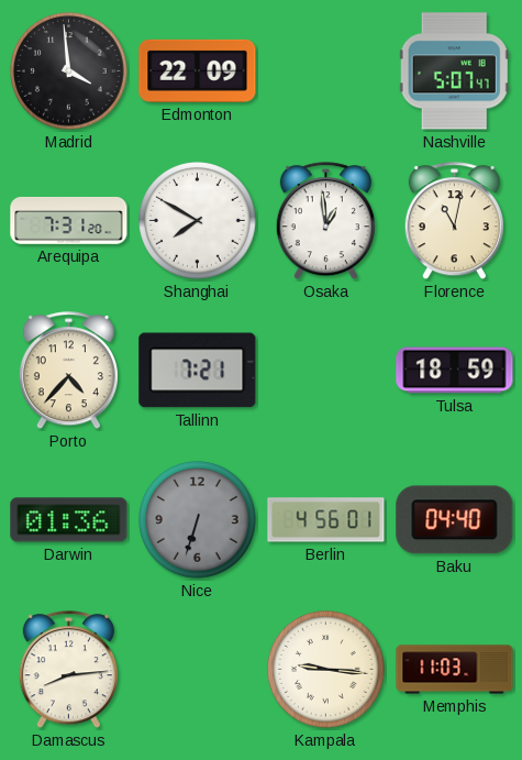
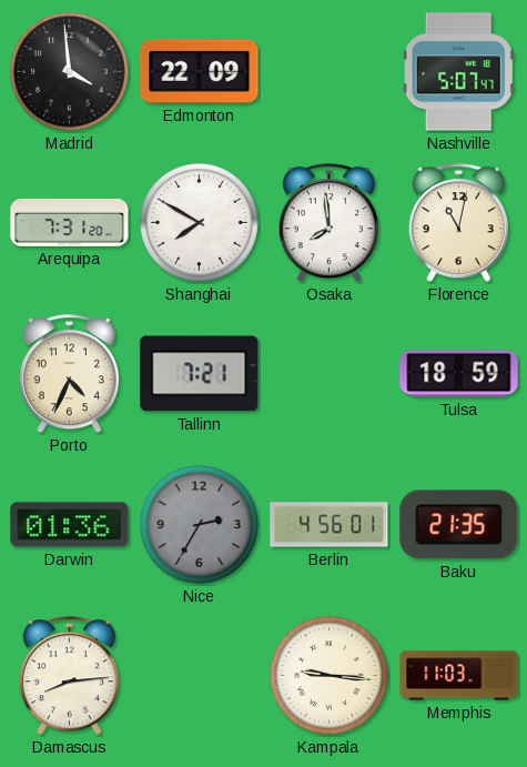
Osaka: 12:59 -> 7:59 (328, 223)
Porto: 4:37 -> 4:34 (69, 374)
Nice: 6:33 -> 2:35 (200, 525)
Baku: 04:40 -> 21:35 (459, 525)
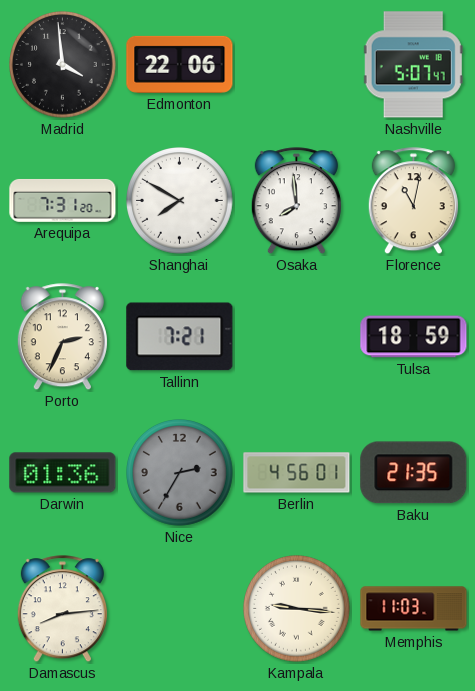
Edmonton: 22:09 -> 22:06 (180, 64)
Porto: 4:34 -> 2:34 (62, 337)
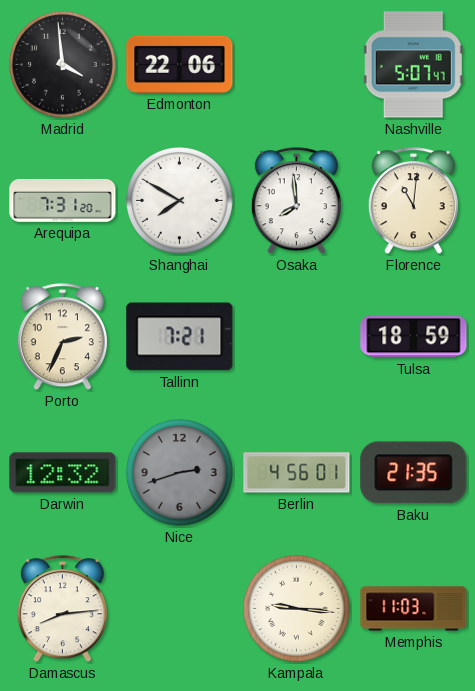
Florence: 11:02 -> 11:01 (413, 201)
Darwin: 01:36 -> 12:32 (63, 473)
Nice: 2:35 -> 2:42 (180, 473)
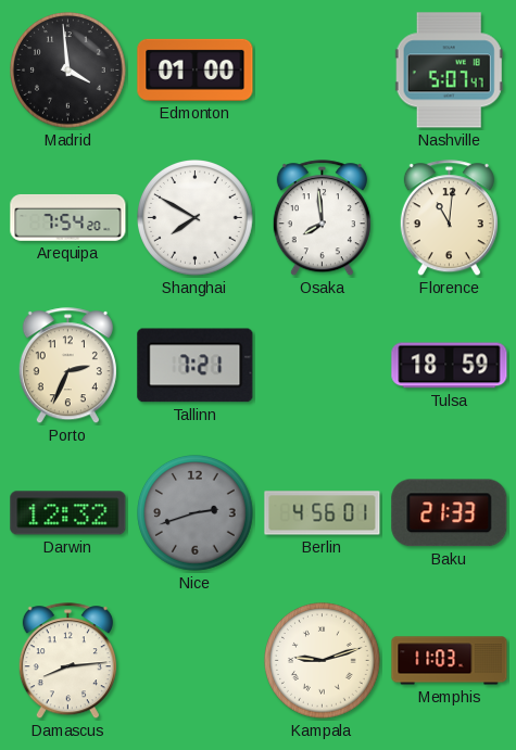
Edmonton: 22:06 -> 01:00 (196, 69)
Arequipa: 7:31 -> 7:54 (68, 217)
Baku: 21:35 -> 21:33 (450, 513)
Kampala: 9:16 -> 9:12 (323, 661)
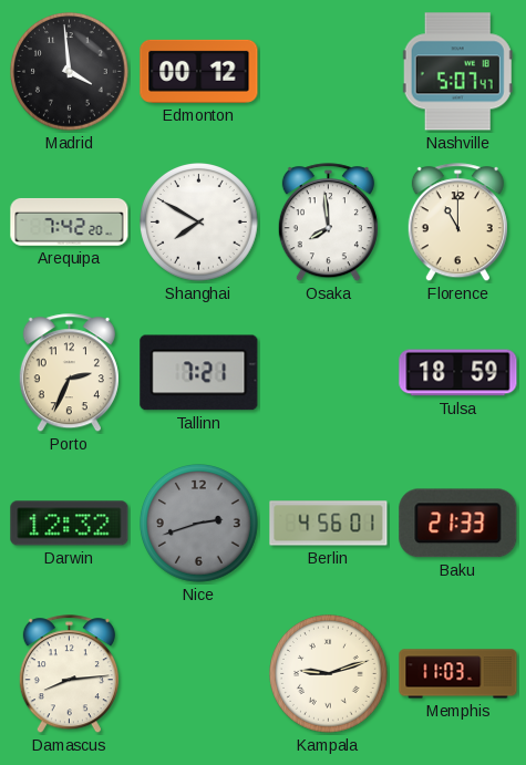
Edmonton: 01:00 -> 00:12 (199, 71)
Arequipa: 7:54 -> 7:42 (70, 221)
Florence: 11:01 -> 11:00 (457, 223)
